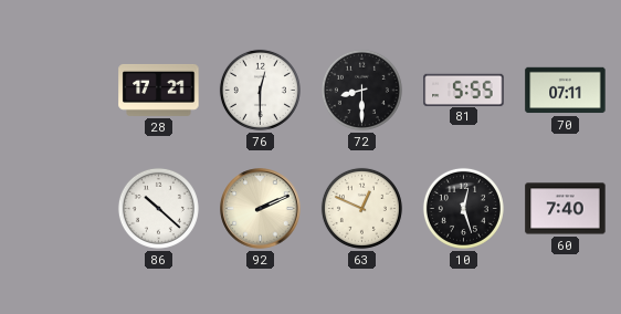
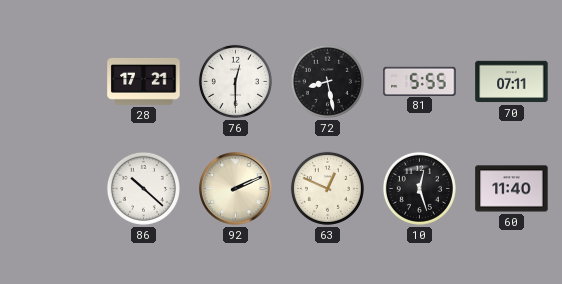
72: 8:30 -> 8:28 (327, 81)
60: 7:40 -> 11:40 (512, 189)
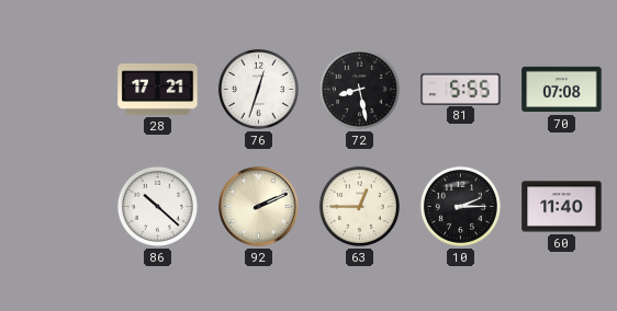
76: 12:30 -> 12:33 (258, 89)
70: 07:11 -> 07:08 (562, 90)
63: 12:49 -> 12:45 (359, 206)
10: 12:27 -> 2:15 (460, 206)
